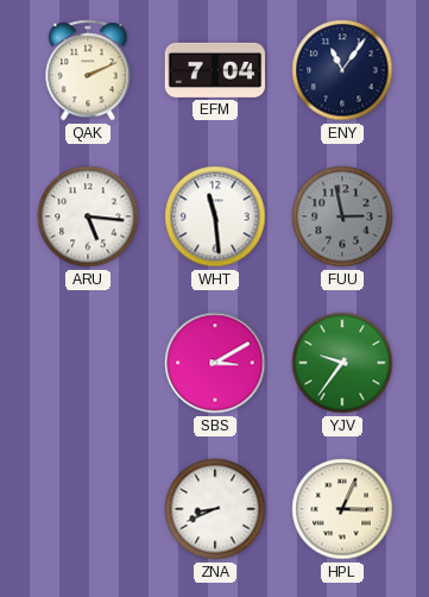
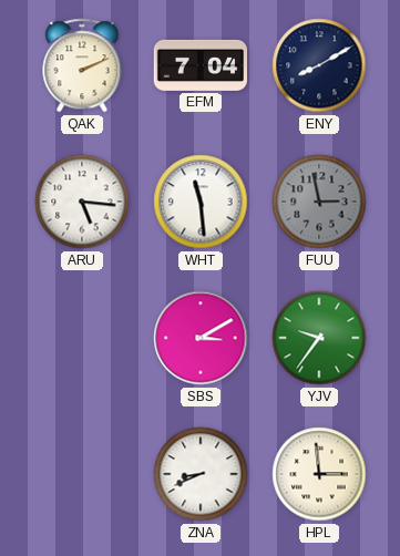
ENY: 11:06 -> 8:10 (319, 65)
HPL: 3:04 -> 2:59 (319, 474)
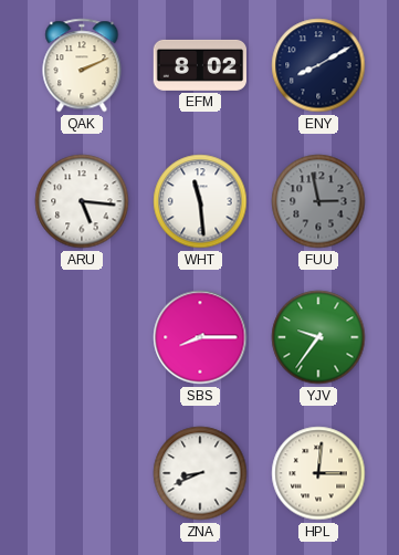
EFM: 7:04 -> 8:02 (199, 65)
SBS: 3:10 -> 8:15 (200, 337)
HPL: 2:59 -> 3:01 (318, 473)
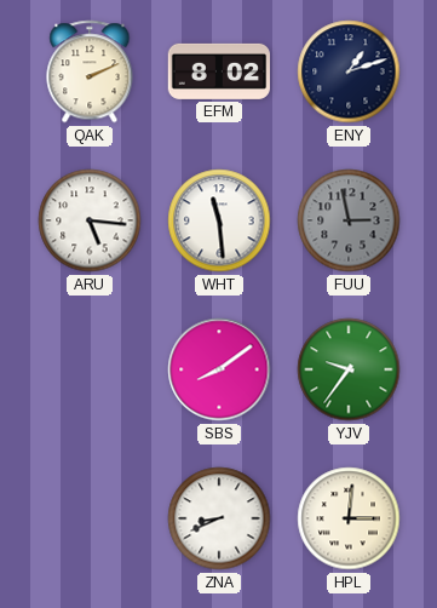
ENY: 8:10 -> 1:12 (349, 71)
SBS: 8:15 -> 8:09 (219, 369)
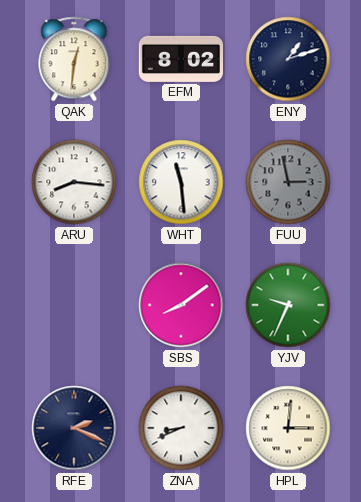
QAK: 2:11 -> 12:31 (74, 59)
ARU: 5:16 -> 8:16 (74, 182)
YJV: 9:36 -> 9:34 (288, 305)
RFE: none -> 2:19 (74, 428)
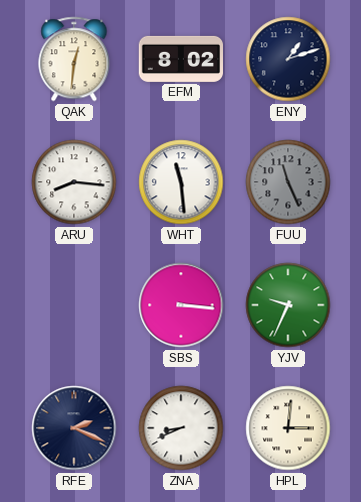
FUU: 2:58 -> 11:26 (288, 182)
SBS: 8:09 -> 3:16 (181, 305)
